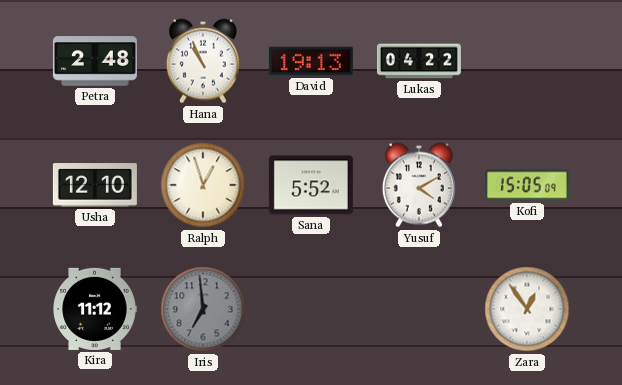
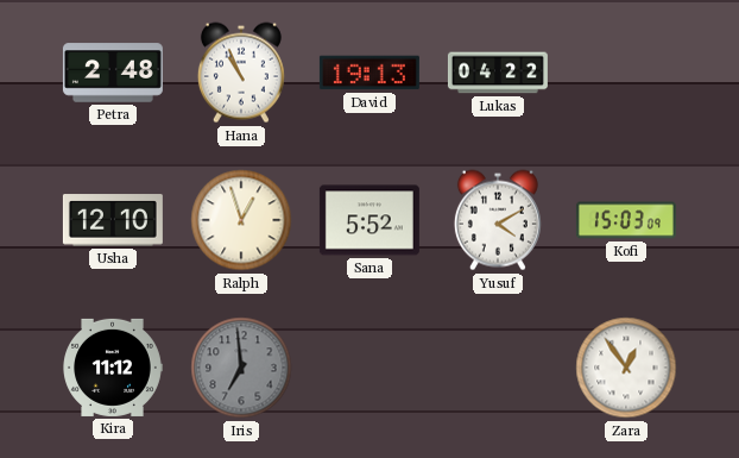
Kofi: 15:05 -> 15:03 (626, 220)
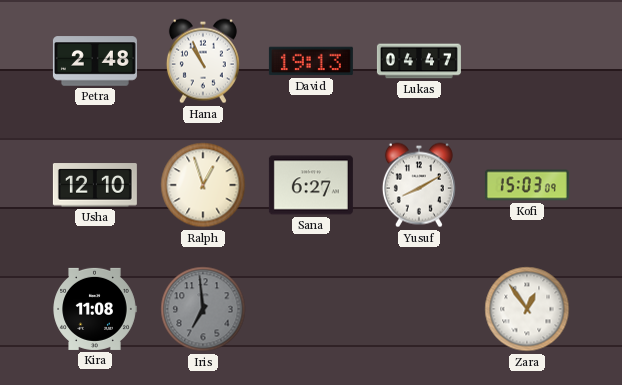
Lukas: 04:22 -> 04:47 (419, 61)
Sana: 5:52 -> 6:27 (311, 185)
Yusuf: 4:10 -> 8:10 (419, 185)
Kira: 11:12 -> 11:08 (95, 309)
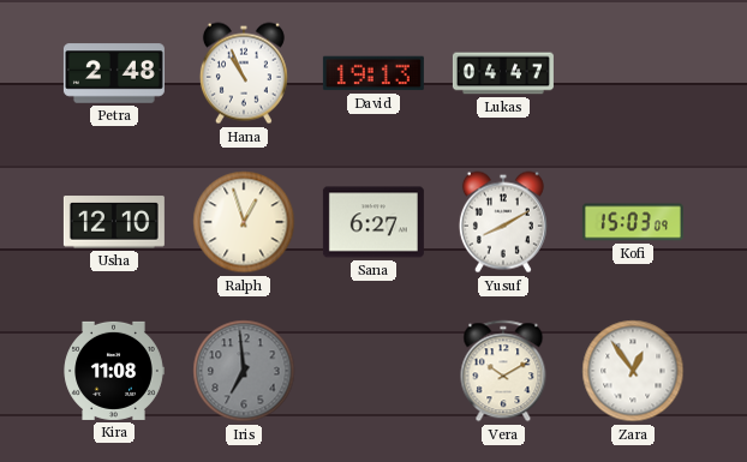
Vera: none -> 10:10 (503, 371)
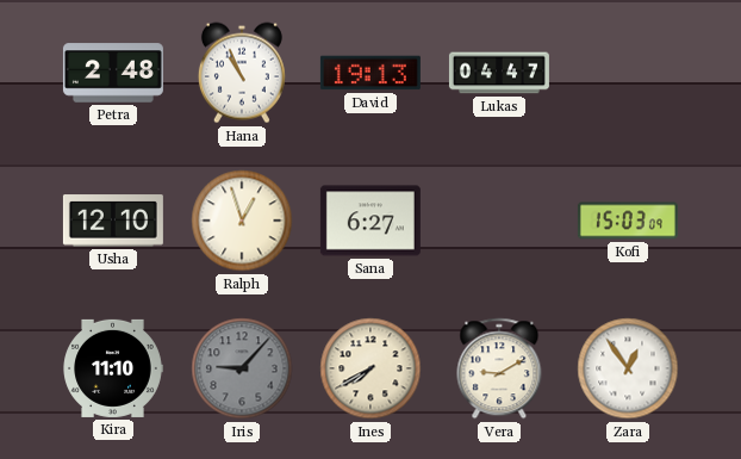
Yusuf: 8:10 -> none (503, 222)
Kira: 11:08 -> 11:10 (113, 368)
Iris: 6:59 -> 9:07 (242, 368)
Ines: none -> 7:40 (370, 368)
Vera: 10:10 -> 9:10 (499, 368)
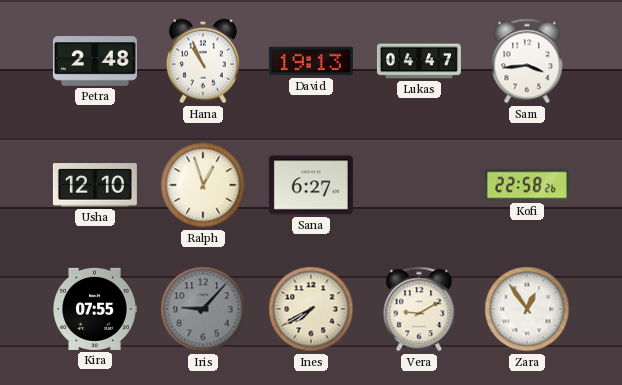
Sam: none -> 3:44 (527, 61)
Kofi: 15:03 -> 22:58 (527, 185)
Kira: 11:10 -> 07:55 (95, 309)
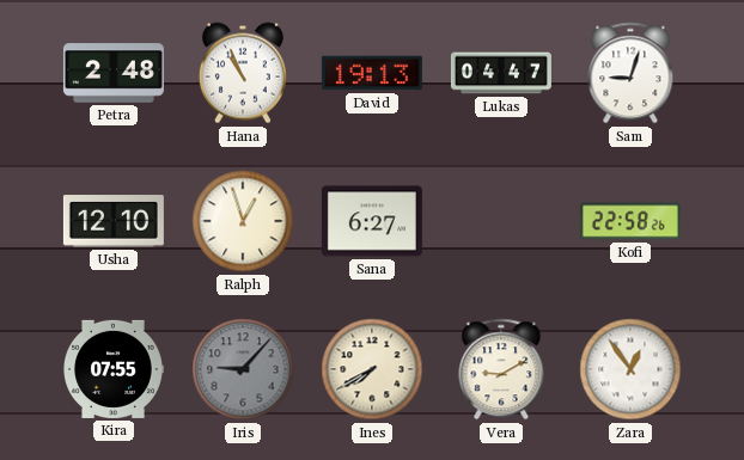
Sam: 3:44 -> 9:03 (630, 73)
